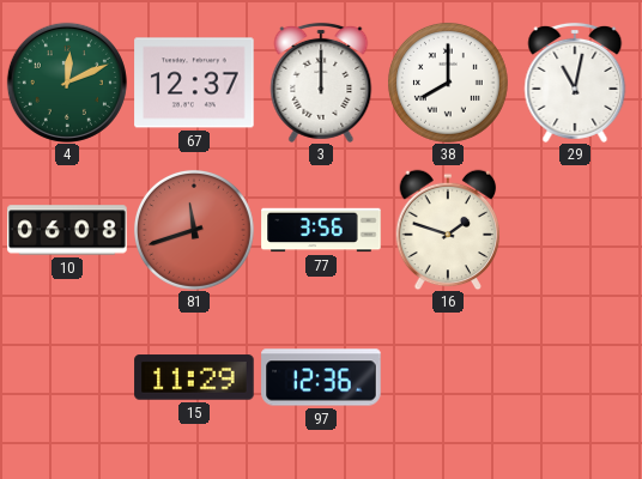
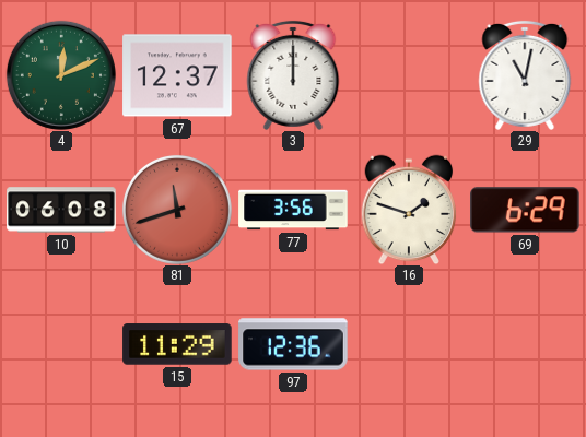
38: 8:00 -> none (448, 83)
69: none -> 6:29 (525, 210)
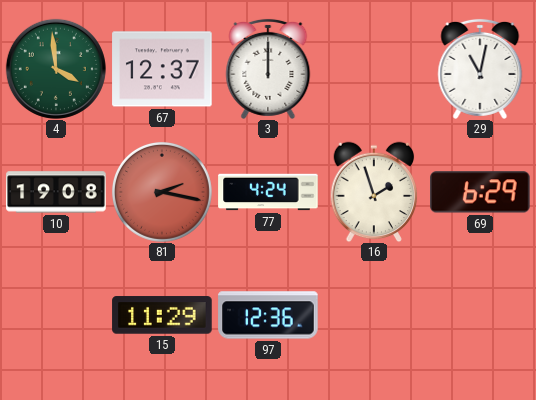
4: 12:11 -> 3:59 (56, 69)
10: 06:08 -> 19:08 (56, 192)
81: 11:42 -> 2:17 (162, 192)
77: 3:56 -> 4:24 (268, 192)
16: 1:48 -> 1:57 (374, 192)
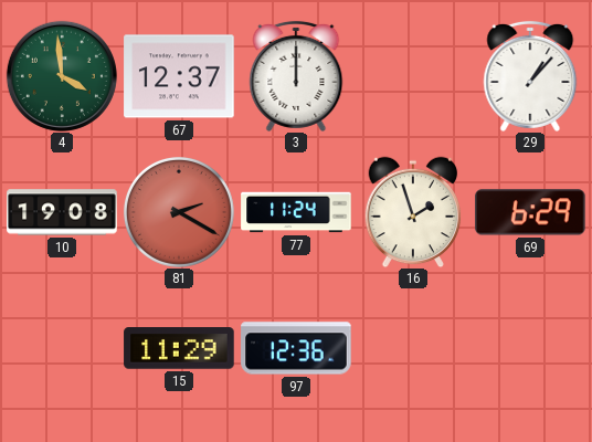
29: 11:02 -> 1:07 (530, 76)
81: 2:17 -> 2:20 (179, 212)
77: 4:24 -> 11:24 (296, 212)
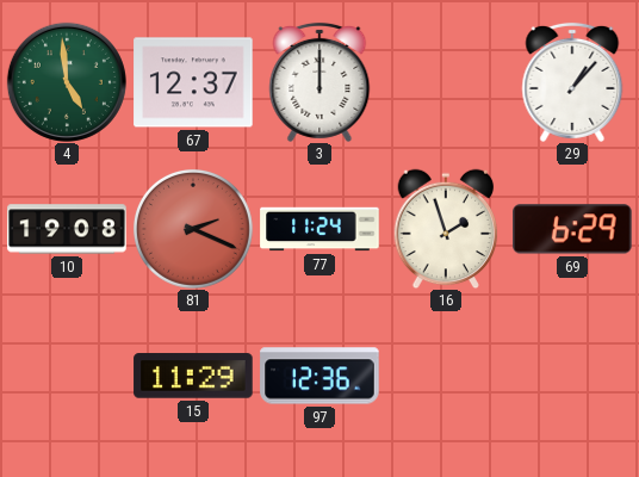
4: 3:59 -> 4:59 (67, 82)
81: 2:20 -> 2:19 (193, 229)
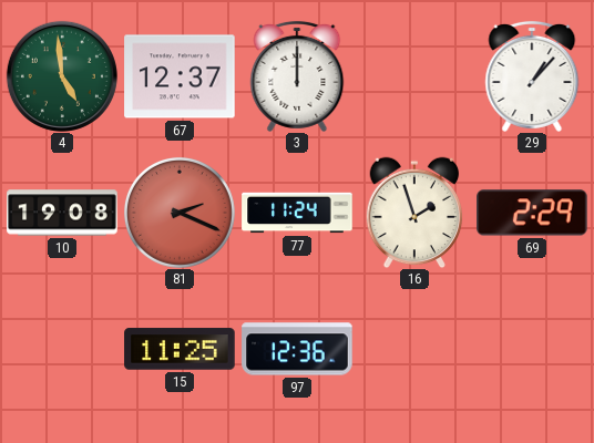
69: 6:29 -> 2:29 (532, 213)
15: 11:29 -> 11:25 (180, 349)
